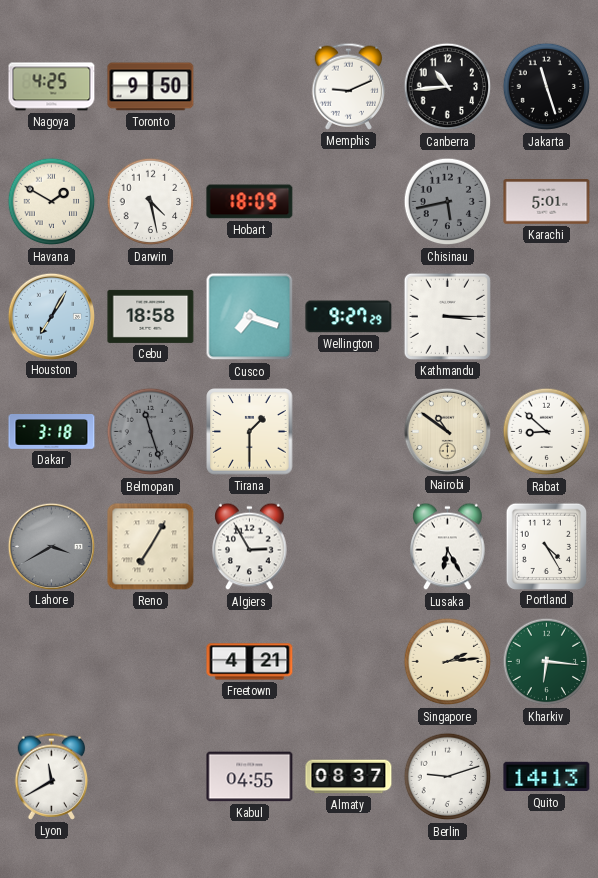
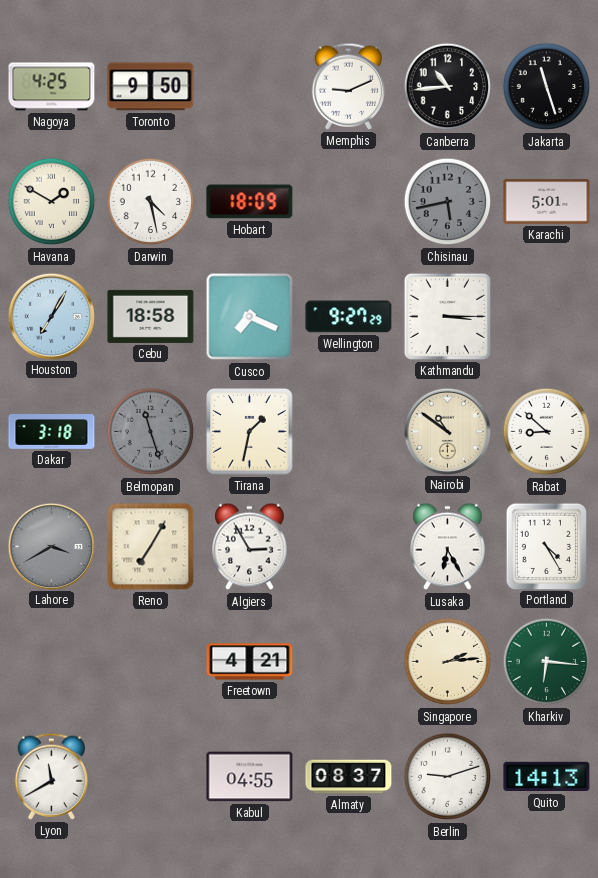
Cusco: 7:18 -> 7:19 (250, 317)
Tirana: 1:30 -> 1:32 (250, 432)
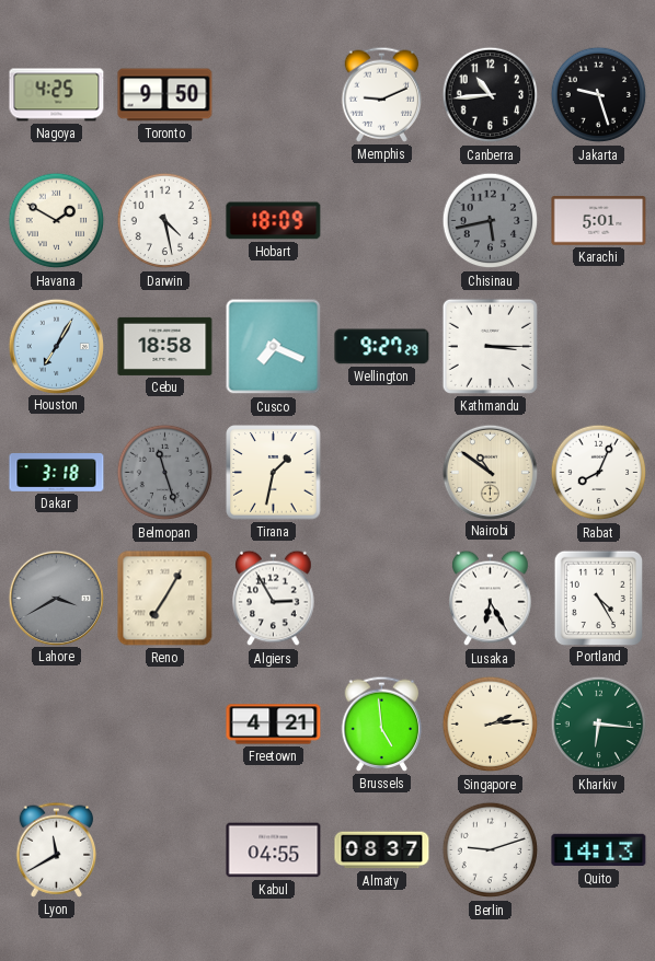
Jakarta: 11:27 -> 9:27 (599, 95)
Rabat: 8:52 -> 8:04 (599, 473)
Brussels: none -> 4:59 (382, 723)
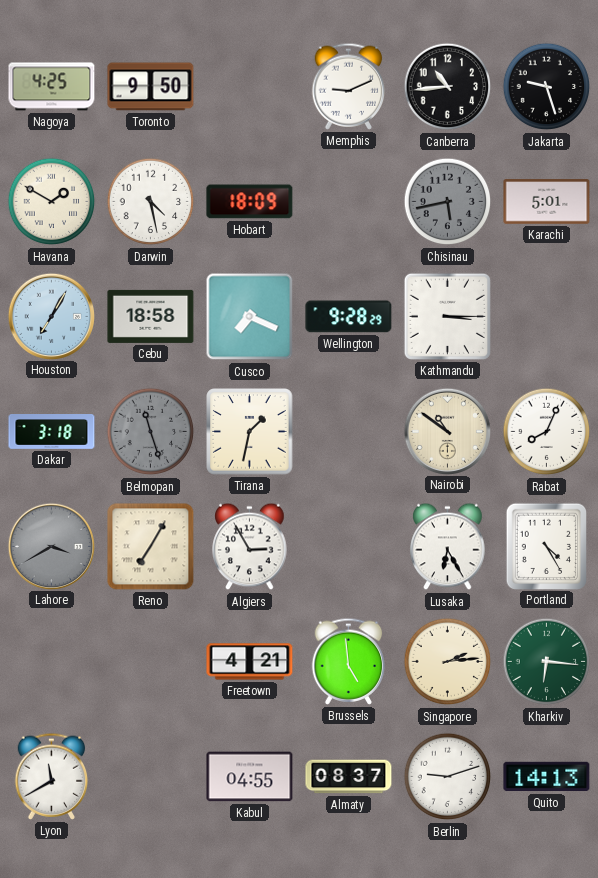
Wellington: 9:27 -> 9:28 (349, 317)
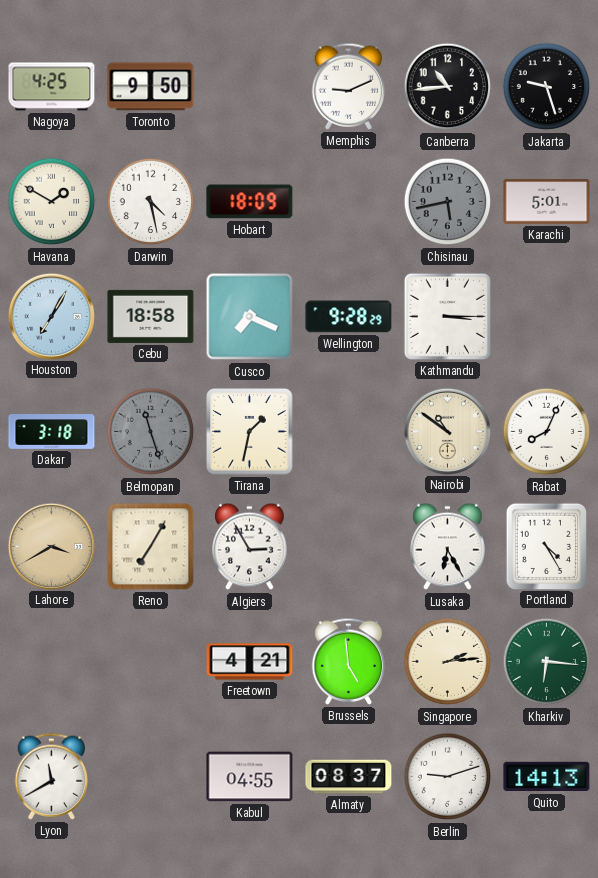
Lahore dial: grey -> champagne (51, 546)
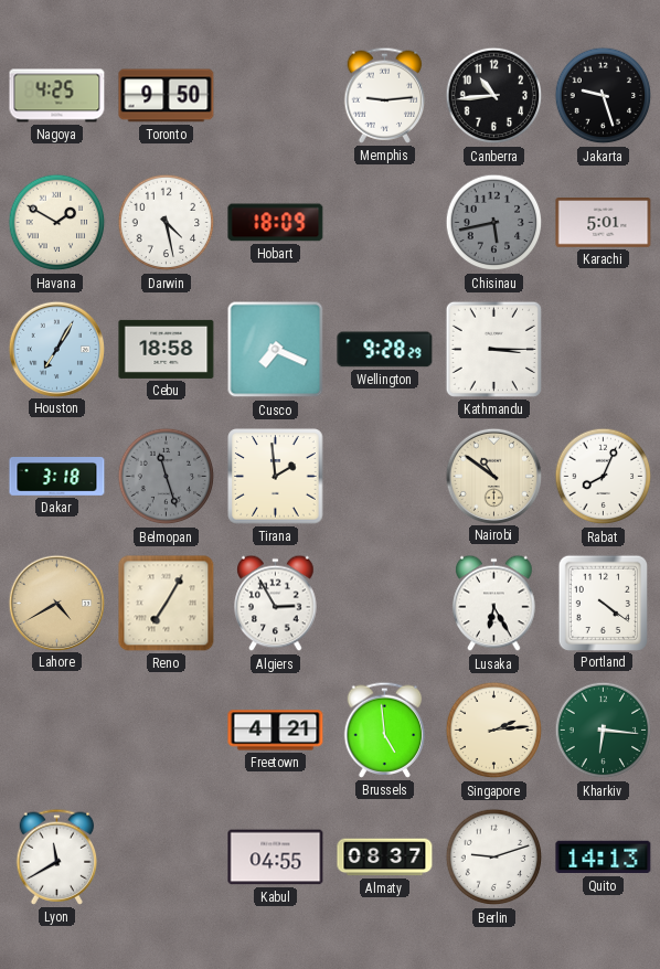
Memphis: 9:11 -> 9:14 (385, 95)
Tirana: 1:32 -> 1:59 (276, 477)
Lahore: 3:40 -> 4:40 (56, 603)
Portland: 4:25 -> 4:21 (603, 603)
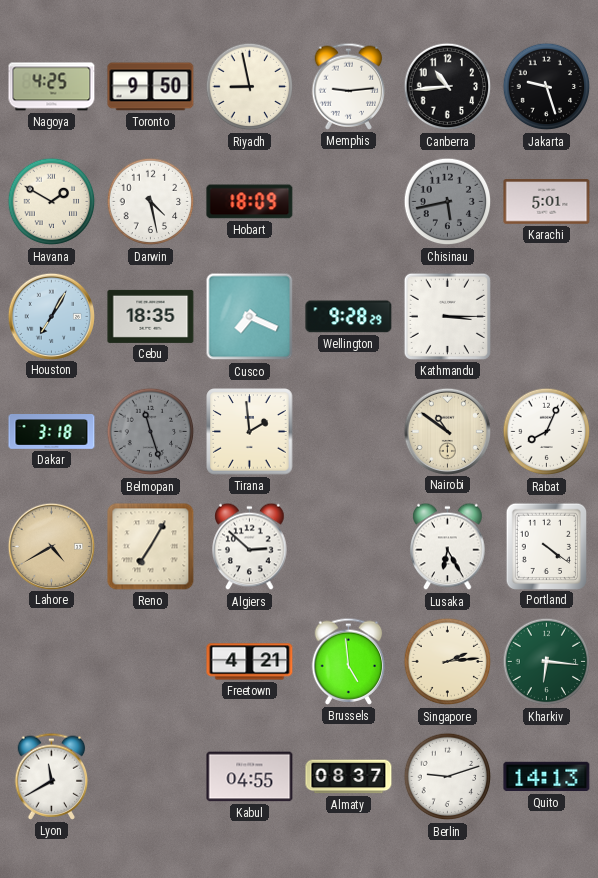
Riyadh: none -> 8:58 (250, 87)
Cebu: 18:58 -> 18:35 (151, 316)
Algiers: 2:55 -> 2:52 (250, 547)
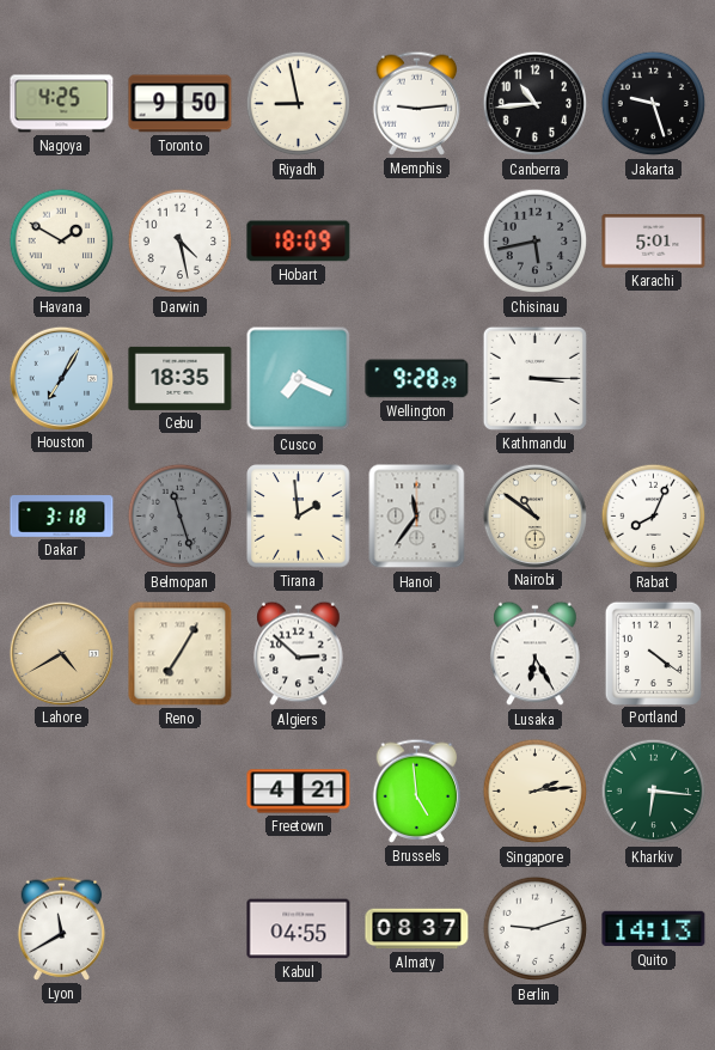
Hanoi: none -> 11:36 (417, 517)
